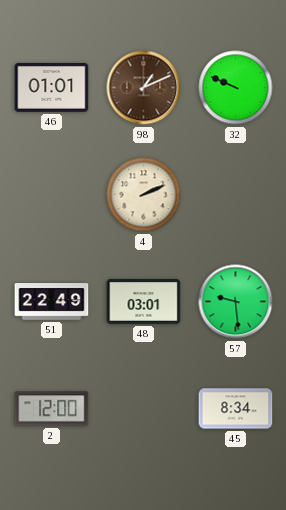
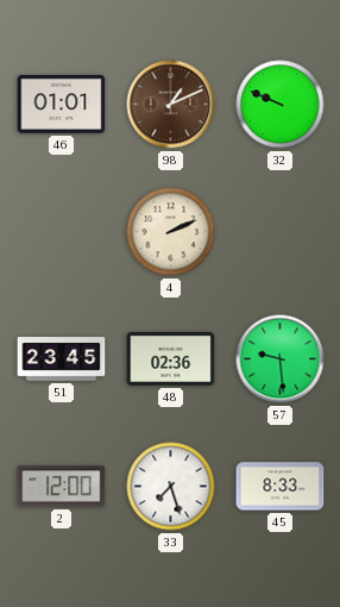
51: 22:49 -> 23:45 (62, 359)
48: 03:01 -> 02:36 (171, 358)
33: none -> 7:27 (171, 487)
45: 8:34 -> 8:33 (281, 487)
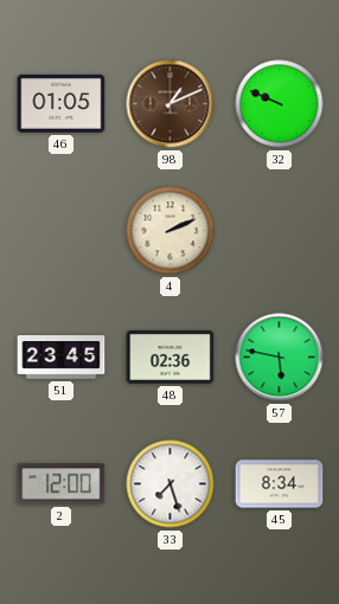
46: 01:01 -> 01:05 (62, 103)
57: 9:29 -> 5:47 (280, 358)
45: 8:33 -> 8:34 (280, 484)
